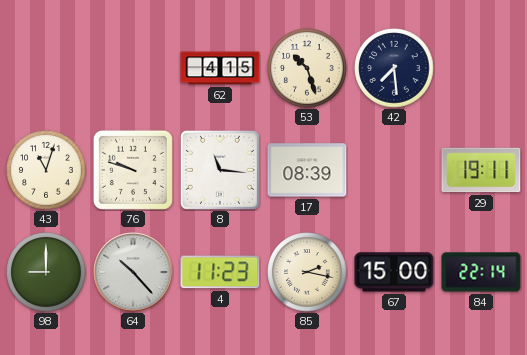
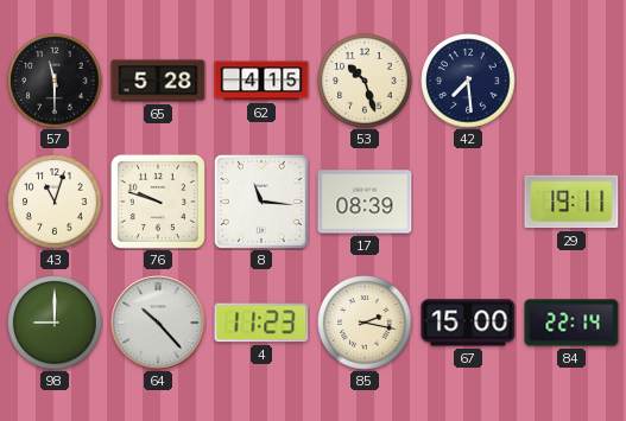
57: none -> 11:30 (55, 81)
65: none -> 5:28 (158, 81)
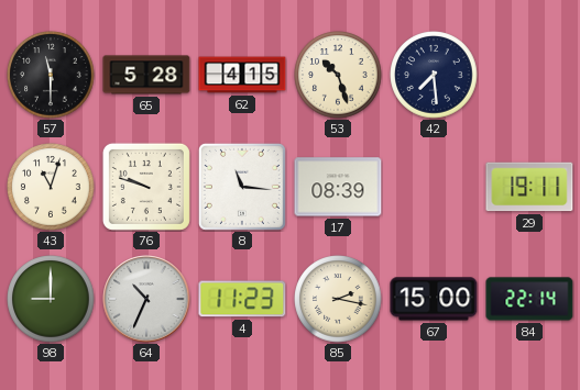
64: 10:23 -> 10:34 (146, 299)
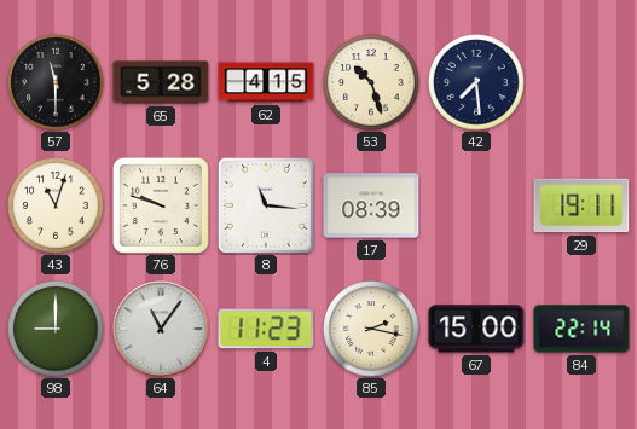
64: 10:34 -> 11:06 (161, 329)
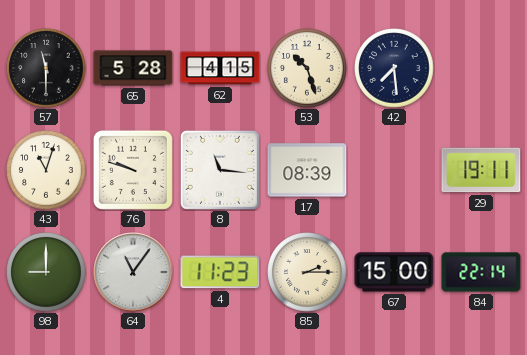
85: 2:17 -> 2:15 (307, 272)
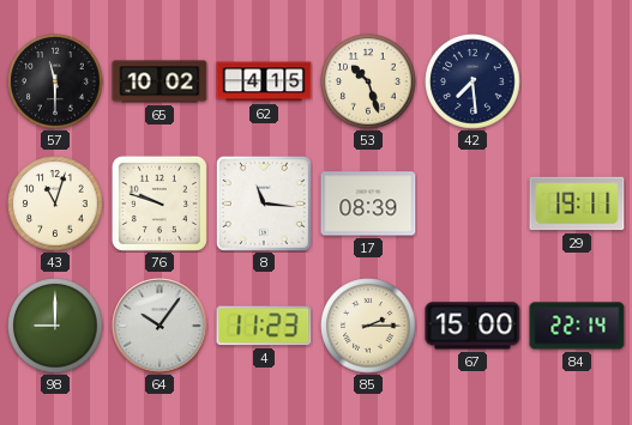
65: 5:28 -> 10:02 (159, 81)
64: 11:06 -> 10:06 (159, 326)
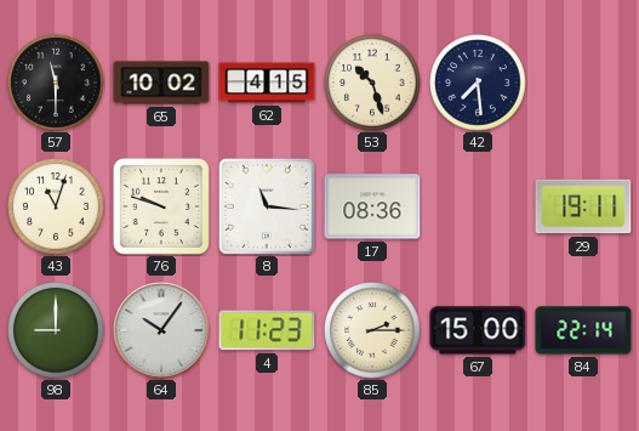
17: 08:39 -> 08:36 (372, 206)
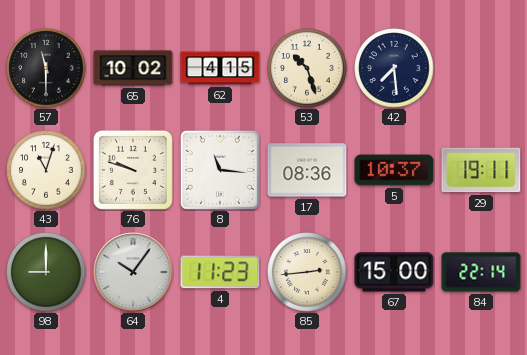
5: none -> 10:37 (394, 170)
85: 2:15 -> 2:44 (307, 272)
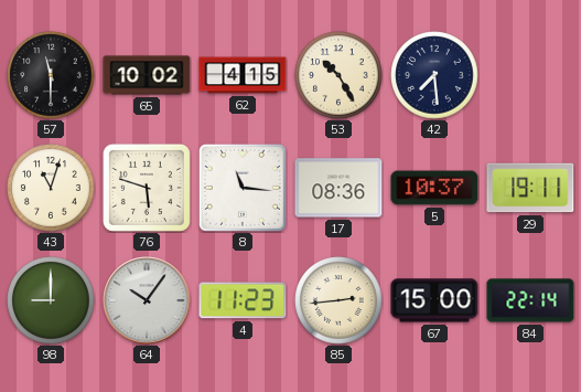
53: 10:27 -> 10:25 (338, 75)
76: 9:48 -> 5:48 (147, 188)
